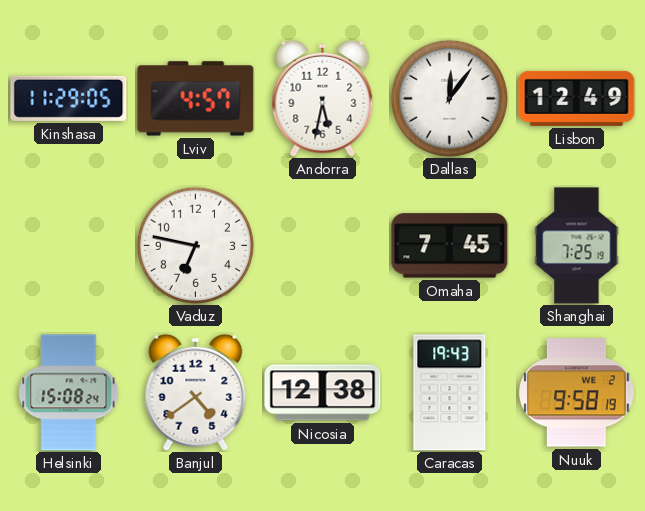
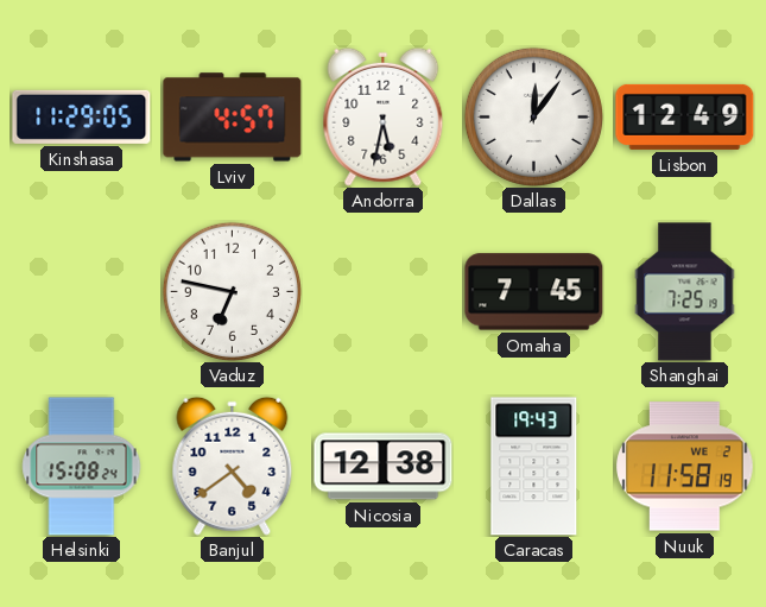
Nuuk: 9:58 -> 11:58 (685, 467)
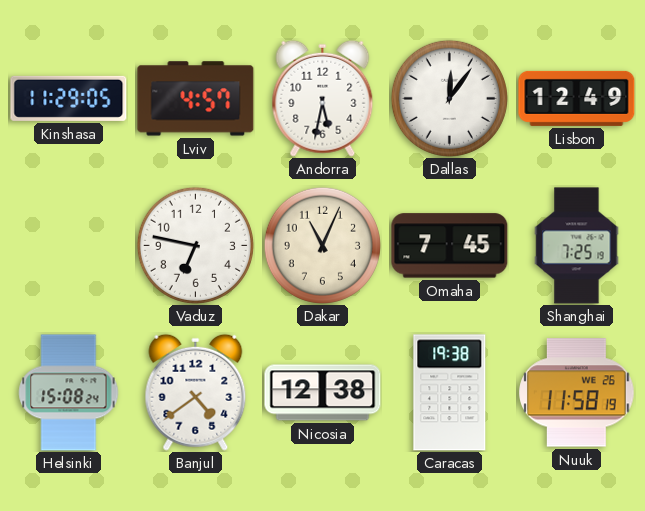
Dakar: none -> 11:04 (322, 245)
Caracas: 19:43 -> 19:38 (450, 393)
Nuuk date: WE 2 -> WE 26 (577, 393)
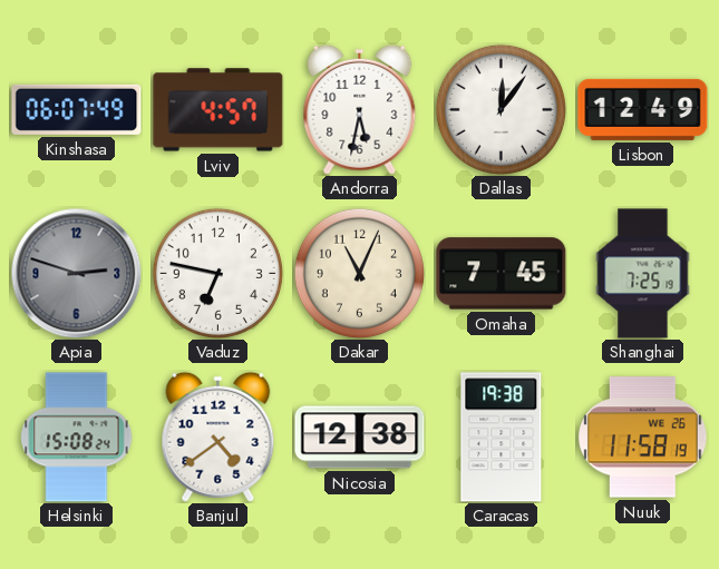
Kinshasa: 11:29 -> 06:07 (77, 109)
Apia: none -> 2:48 (76, 273)
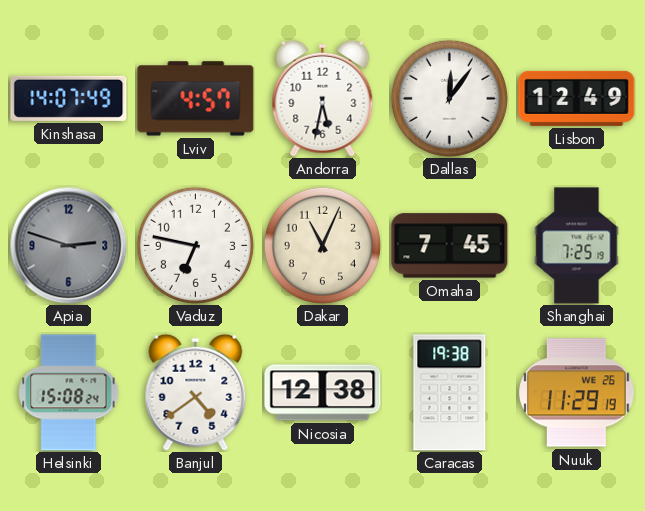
Kinshasa: 06:07 -> 14:07 (69, 98)
Nuuk: 11:58 -> 11:29 (577, 393)
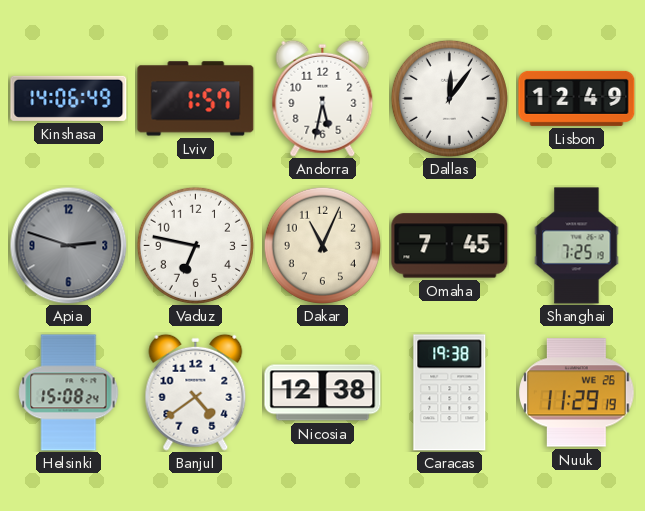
Kinshasa: 14:07 -> 14:06 (69, 98)
Lviv: 4:57 -> 1:57 (196, 99)
